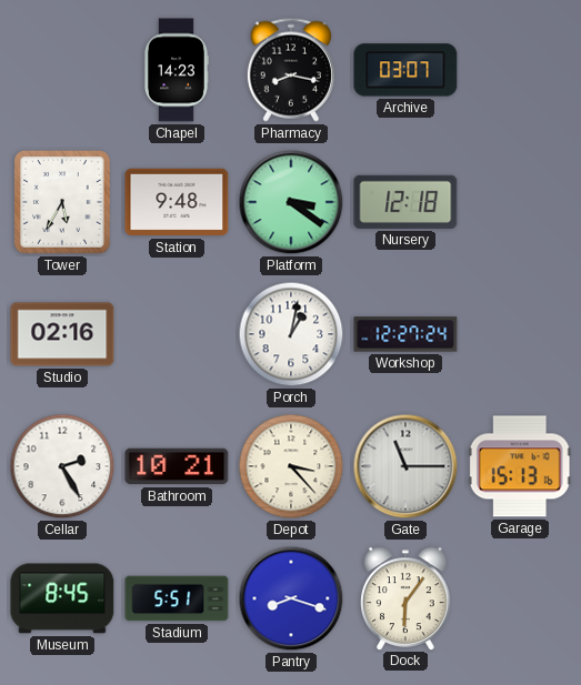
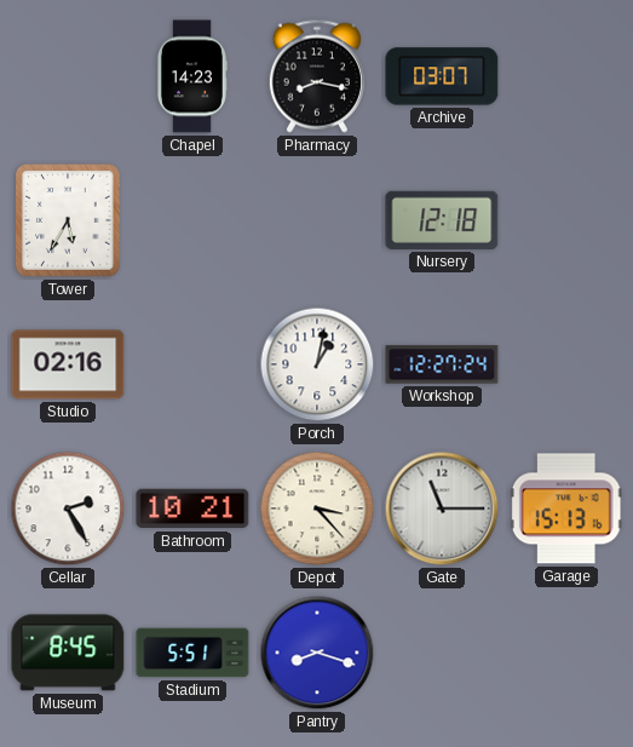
Station: 9:48 -> none (177, 202)
Platform: 3:21 -> none (291, 202)
Dock: 6:06 -> none (405, 598)
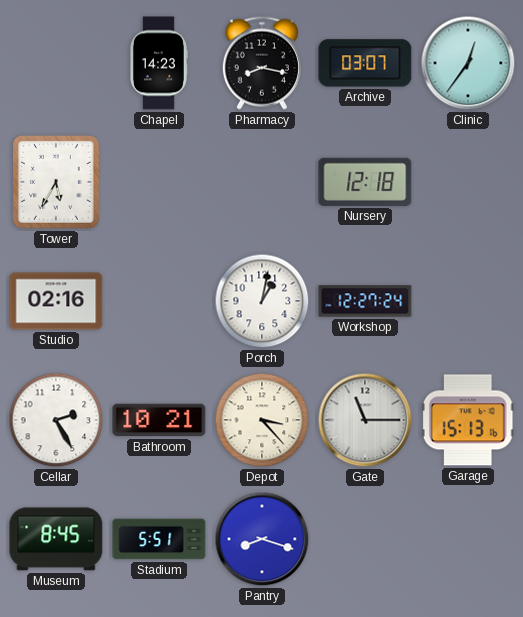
Clinic: none -> 12:36 (468, 63)
